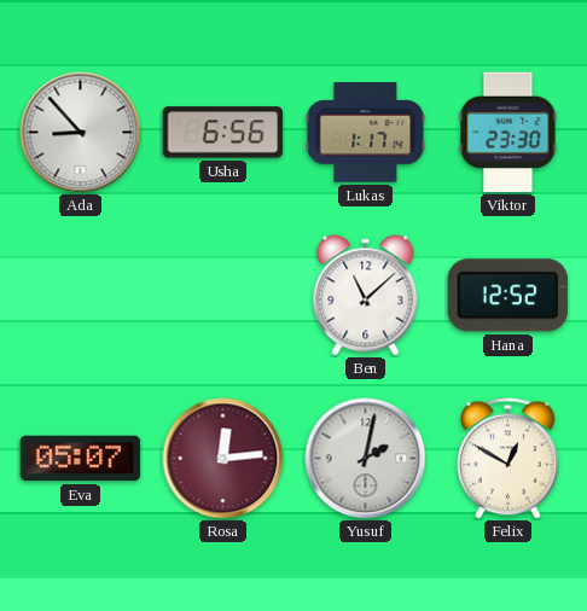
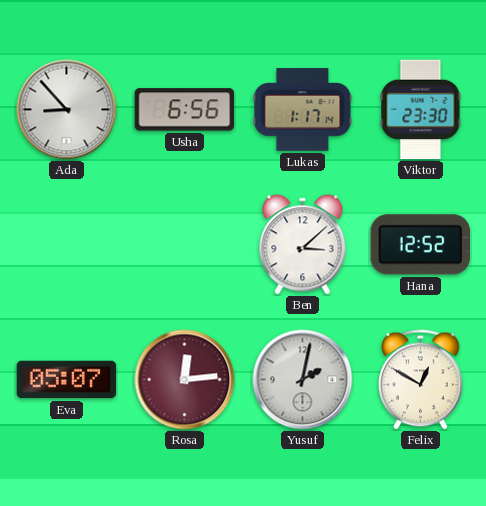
Ben: 11:08 -> 3:08 (303, 245)
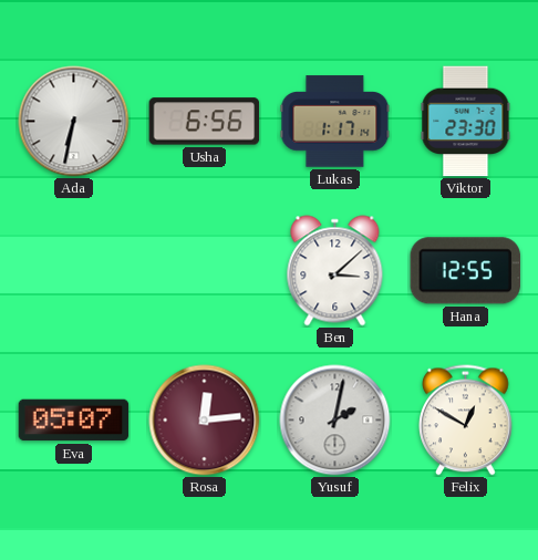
Ada: 8:53 -> 6:32 (74, 122)
Hana: 12:52 -> 12:55 (466, 271)
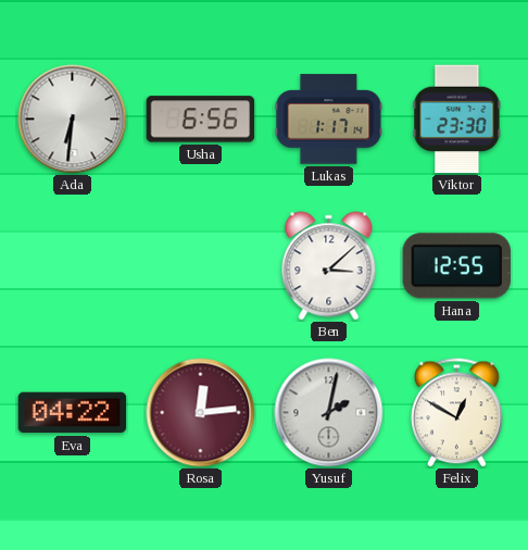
Ada: 6:32 -> 6:31 (73, 120)
Eva: 05:07 -> 04:22 (73, 413)
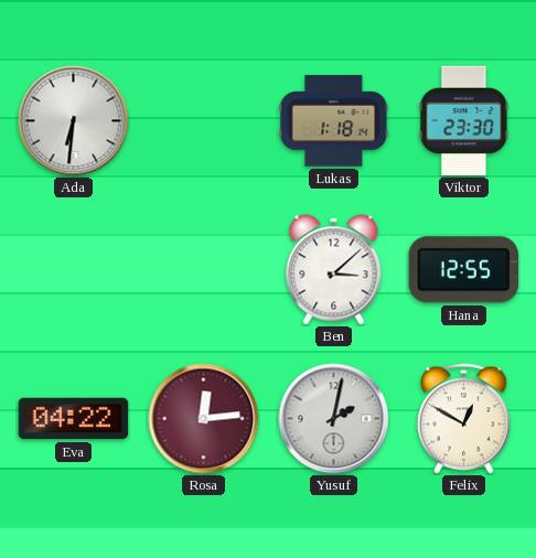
Usha: 6:56 -> none (201, 120)
Lukas: 1:17 -> 1:18 (334, 121)
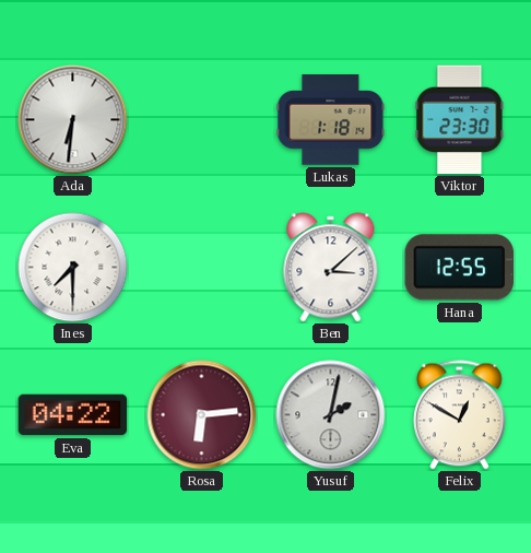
Ines: none -> 7:30 (73, 268)
Rosa: 12:14 -> 6:14 (202, 415)
